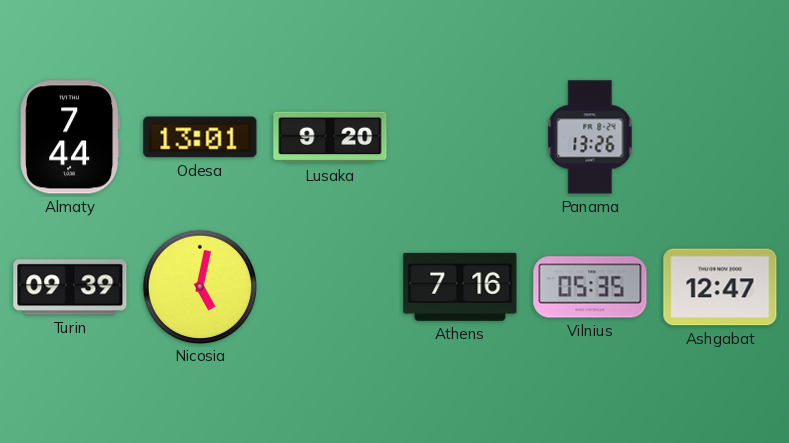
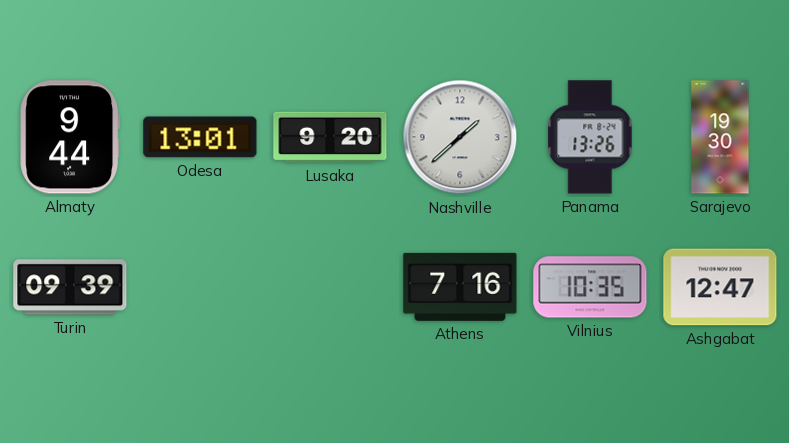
Almaty: 7:44 -> 9:44 (70, 137)
Nashville: none -> 1:38 (460, 137)
Sarajevo: none -> 19:30 (720, 137)
Nicosia: 5:02 -> none (199, 286)
Vilnius: 05:35 -> 10:35 (590, 287)
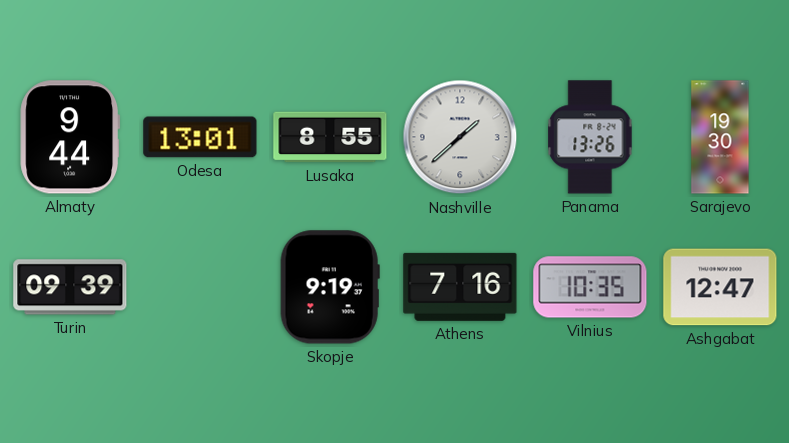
Lusaka: 9:20 -> 8:55 (330, 137)
Skopje: none -> 9:19 (330, 287)
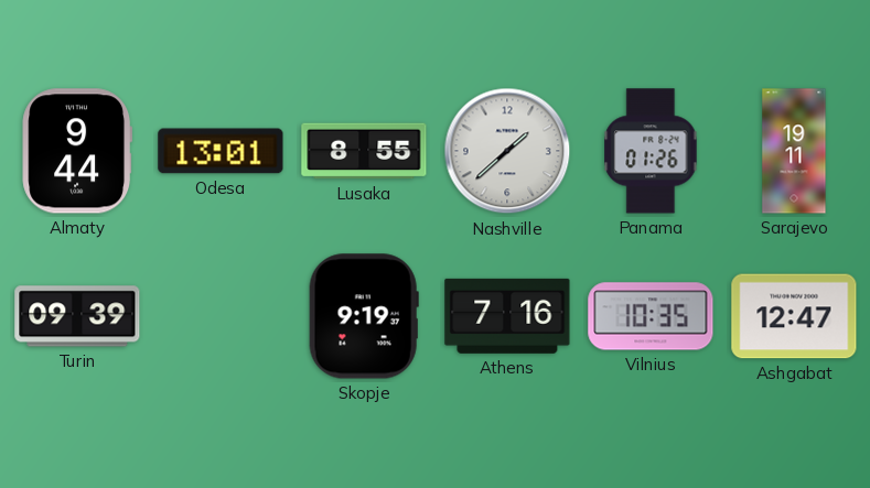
Panama: 13:26 -> 01:26 (651, 151)
Sarajevo: 19:30 -> 19:11 (794, 151)
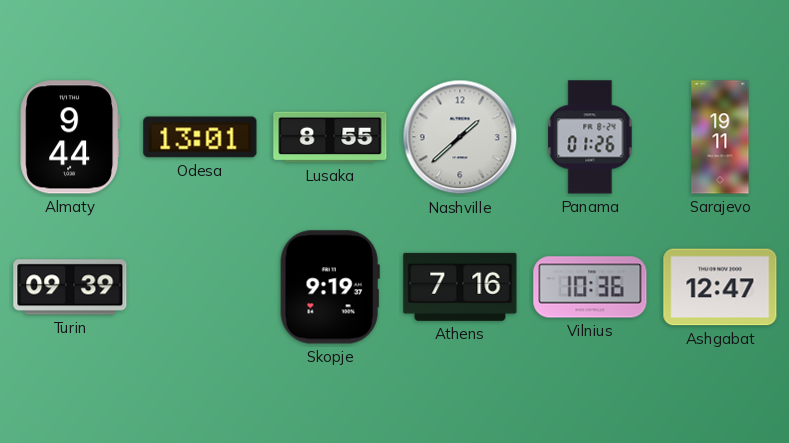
Vilnius: 10:35 -> 10:36 (590, 287)
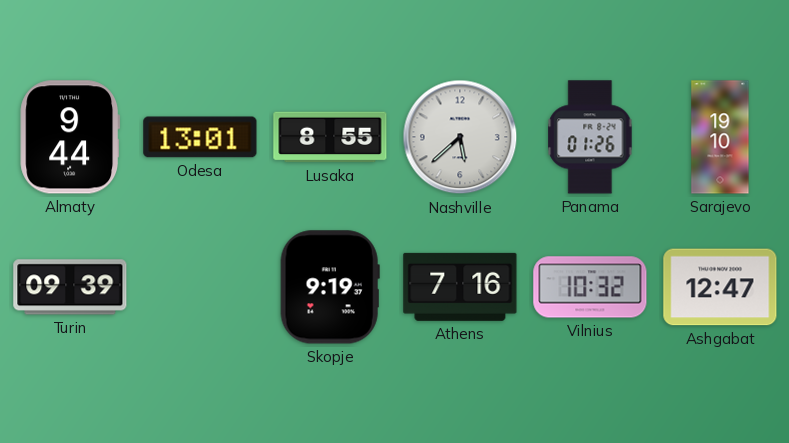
Nashville: 1:38 -> 5:38 (460, 137)
Sarajevo: 19:11 -> 19:10 (720, 137)
Vilnius: 10:36 -> 10:32 (590, 287)
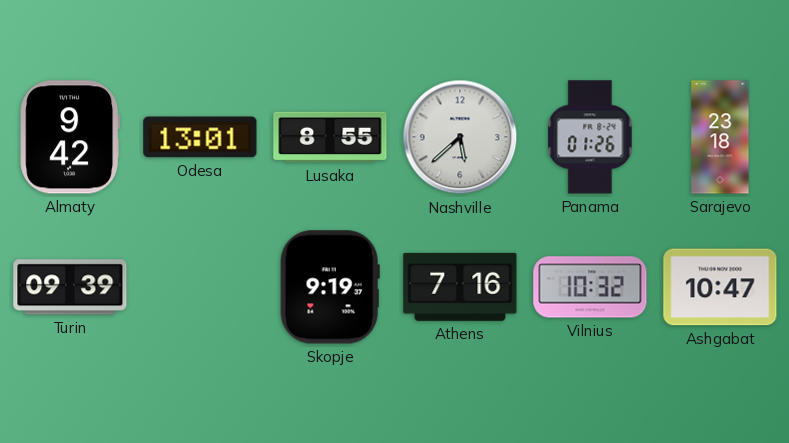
Almaty: 9:44 -> 9:42 (70, 137)
Sarajevo: 19:10 -> 23:18 (720, 137)
Ashgabat: 12:47 -> 10:47 (720, 287)
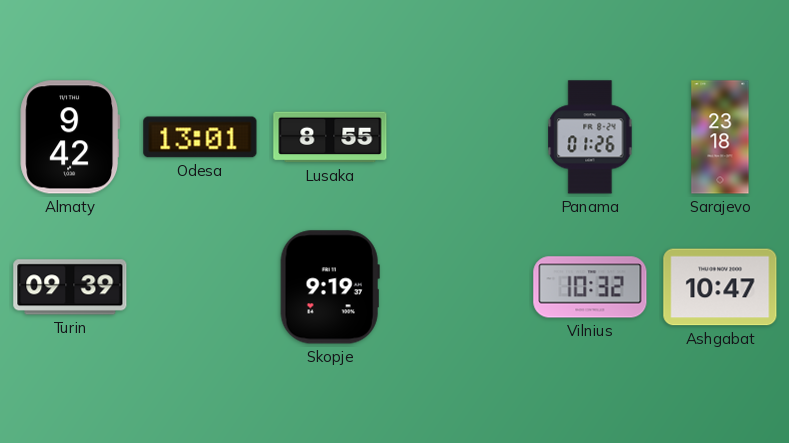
Nashville: 5:38 -> none (460, 137)
Athens: 7:16 -> none (460, 287)
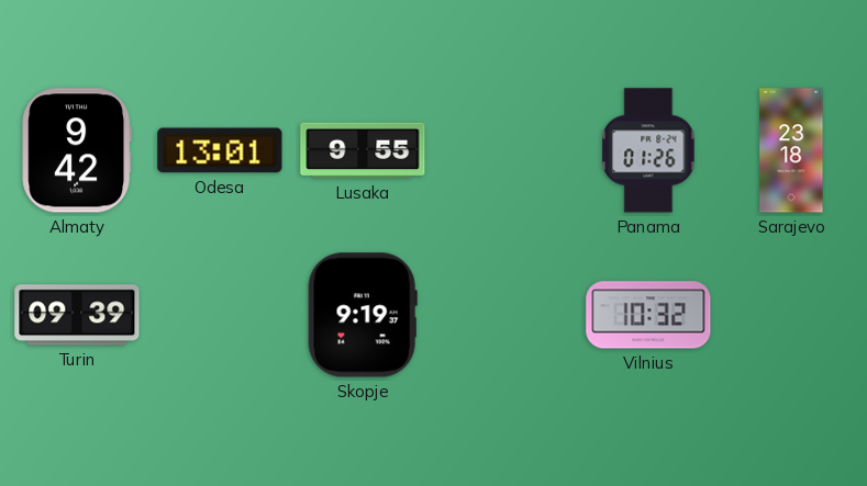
Lusaka: 8:55 -> 9:55 (363, 150)
Ashgabat: 10:47 -> none (720, 287)
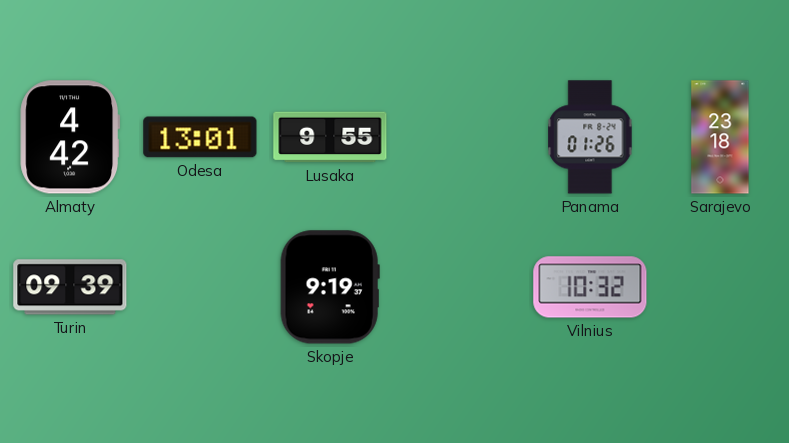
Almaty: 9:42 -> 4:42 (70, 137)
